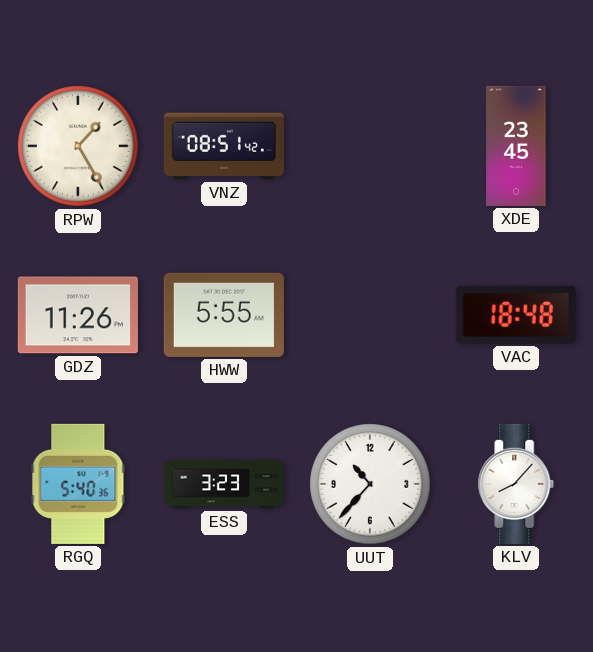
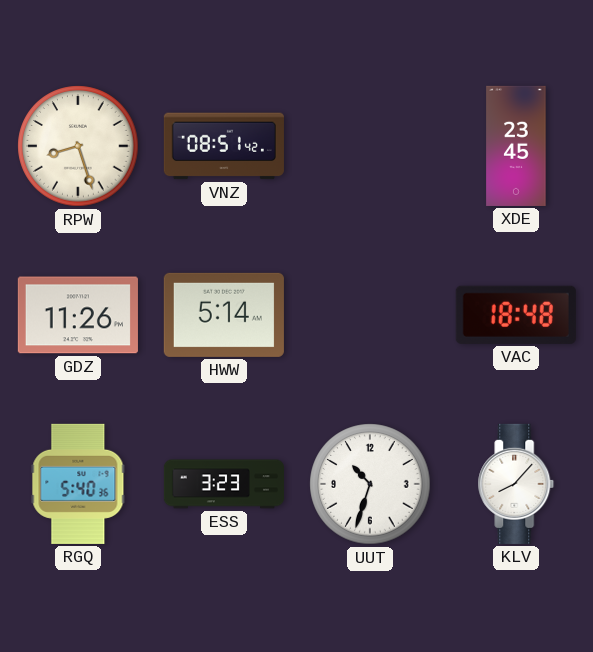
RPW: 1:25 -> 8:27 (78, 146)
HWW: 5:55 -> 5:14 (224, 315)
UUT: 10:37 -> 10:33 (370, 484)
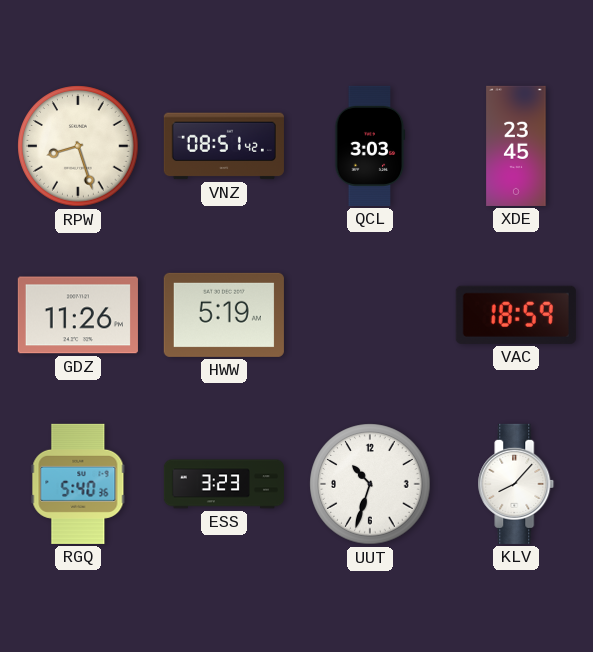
QCL: none -> 3:03 (370, 146)
HWW: 5:14 -> 5:19 (224, 315)
VAC: 18:48 -> 18:59 (516, 315)
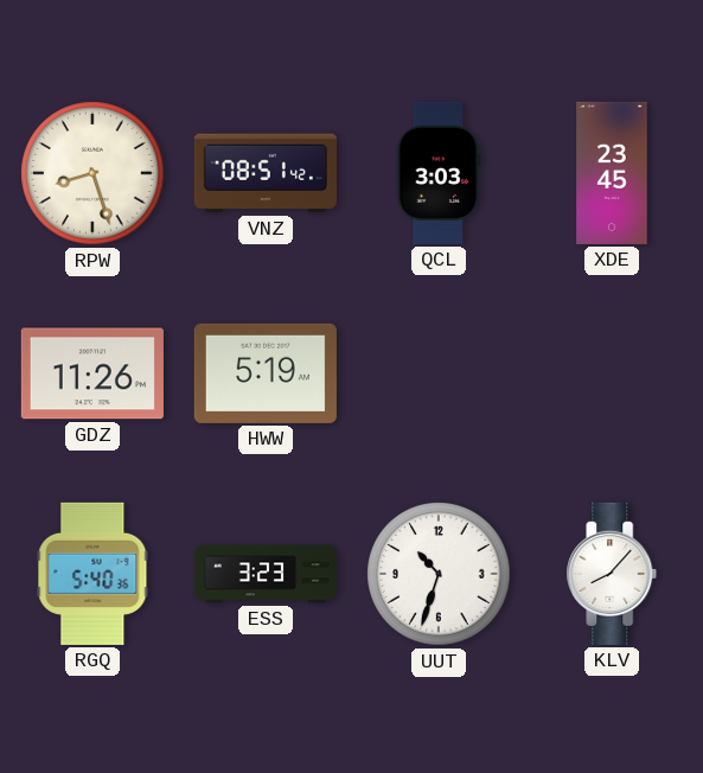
VAC: 18:59 -> none (516, 315)
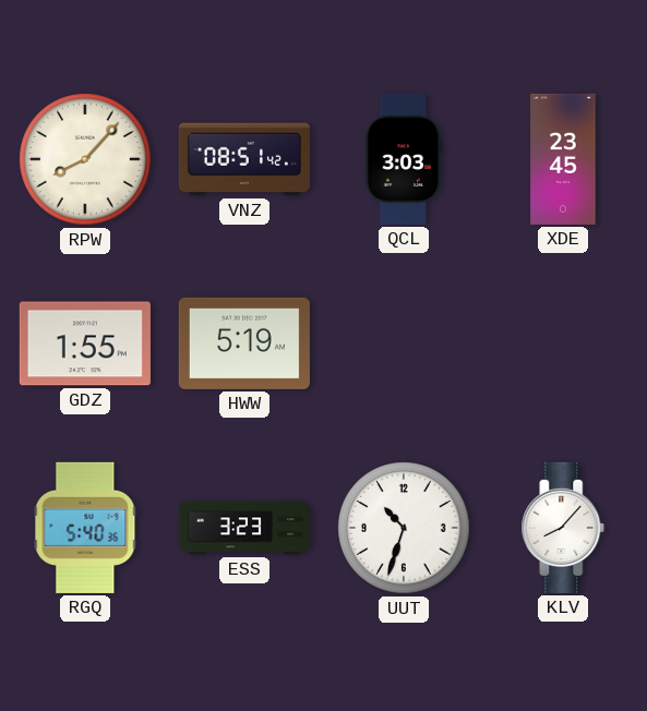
RPW: 8:27 -> 8:07 (85, 159)
GDZ: 11:26 -> 1:55 (85, 344)
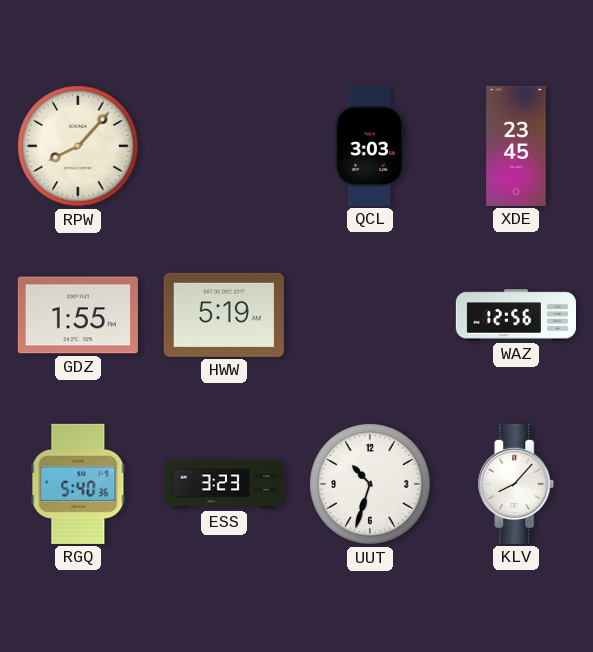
VNZ: 08:51 -> none (244, 159)
WAZ: none -> 12:56 (516, 315)
